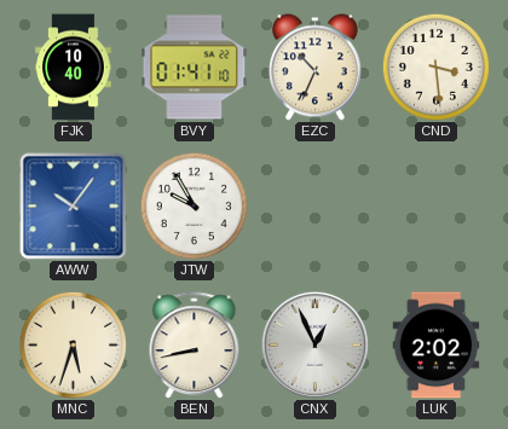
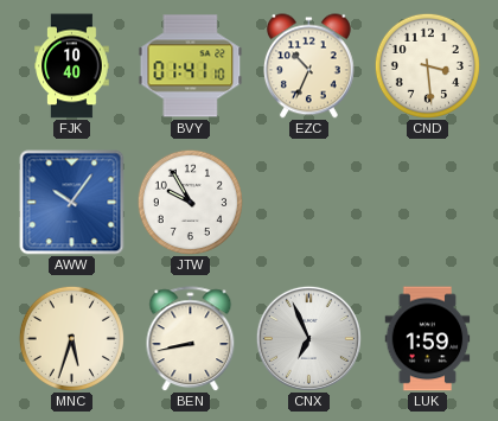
CNX: 12:56 -> 6:56 (308, 338)
LUK: 2:02 -> 1:59 (428, 339)
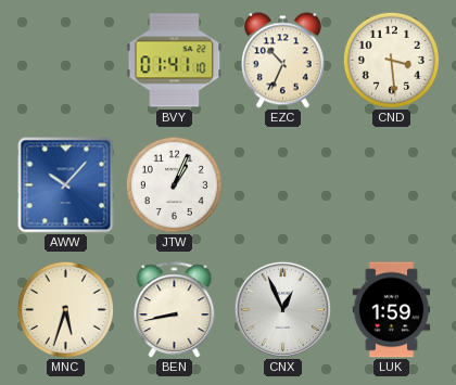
FJK: 10:40 -> none (72, 66)
AWW: 10:06 -> 10:07 (66, 185)
JTW: 9:55 -> 1:04 (174, 184)
CNX: 6:56 -> 12:56 (282, 309)
